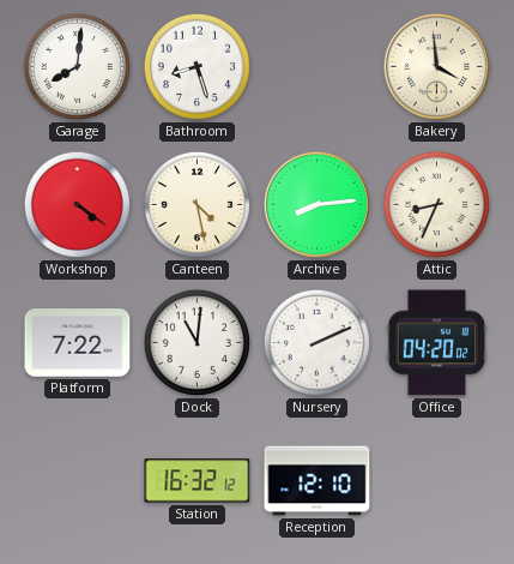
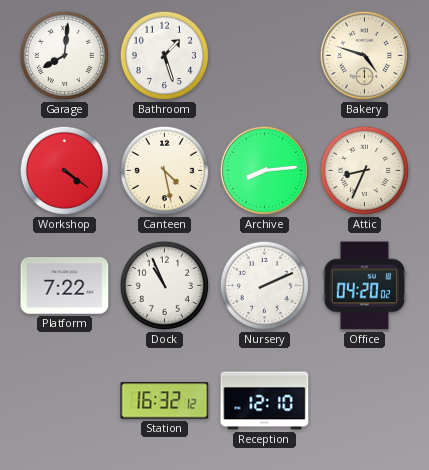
Bathroom: 8:27 -> 1:27 (164, 55)
Bakery: 3:59 -> 4:48 (364, 55)
Dock: 11:01 -> 10:56 (164, 285)
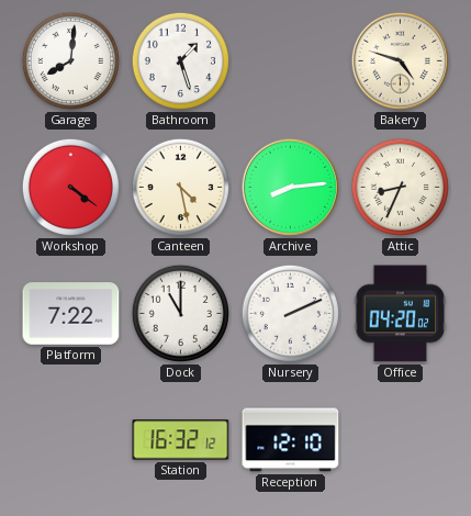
Dock: 10:56 -> 11:00 (180, 313)
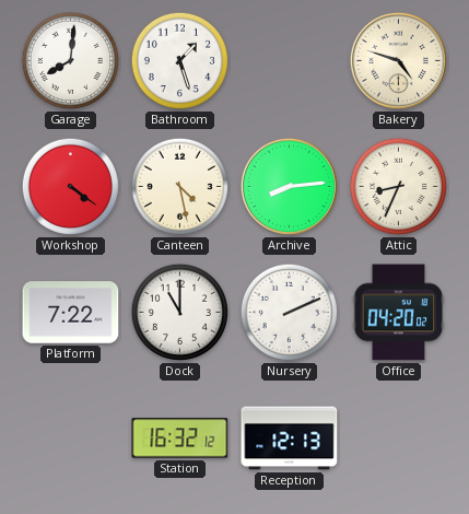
Reception: 12:10 -> 12:13 (290, 439)
